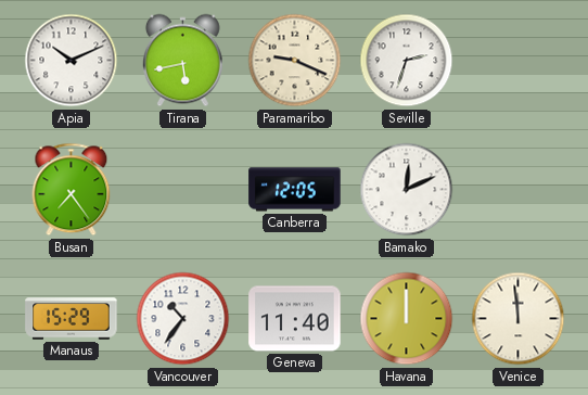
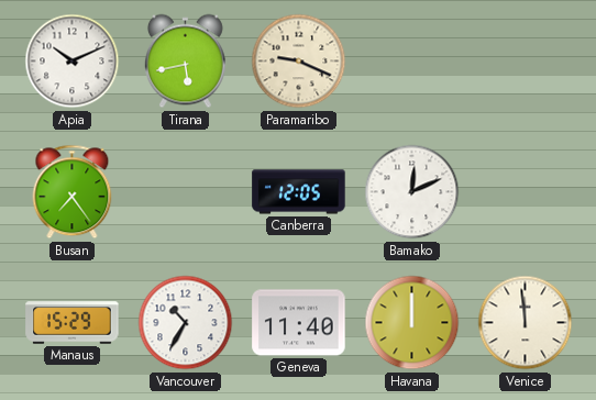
Seville: 2:33 -> none (407, 61)
Vancouver: 10:36 -> 10:35 (186, 323)
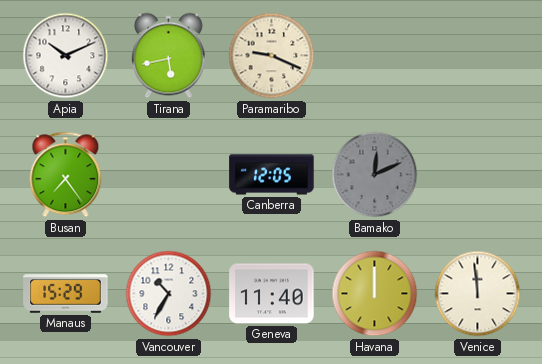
Bamako dial: white -> grey (375, 175)
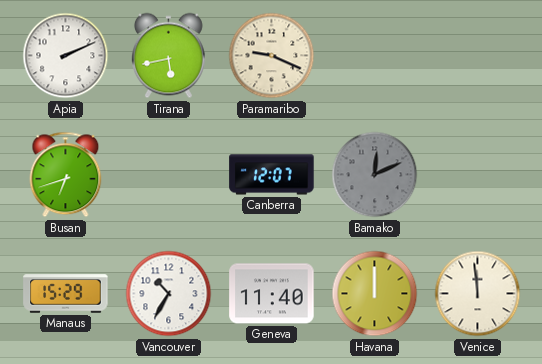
Apia: 10:11 -> 2:11 (66, 56)
Busan: 7:24 -> 6:42 (66, 175)
Canberra: 12:05 -> 12:07 (272, 175)
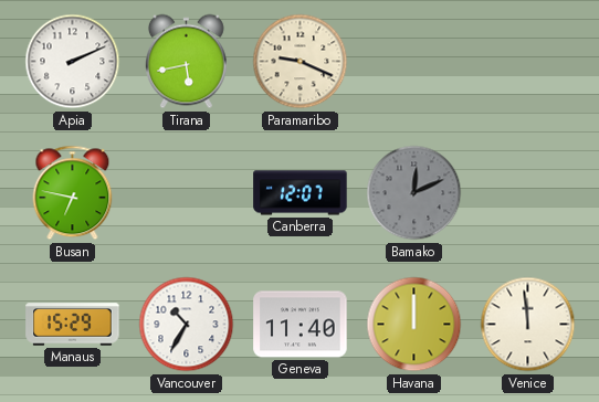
Busan: 6:42 -> 6:47 (73, 193)
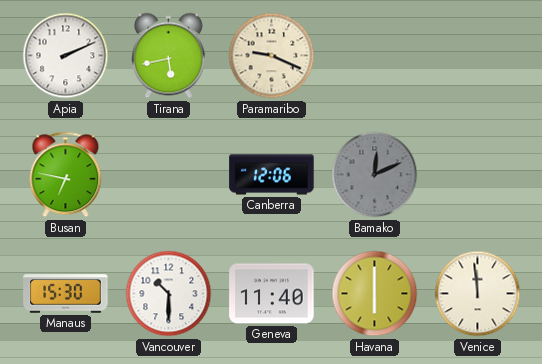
Canberra: 12:07 -> 12:06 (272, 175)
Manaus: 15:29 -> 15:30 (66, 294)
Vancouver: 10:35 -> 10:30 (169, 294)
Havana: 12:00 -> 6:00 (375, 294)
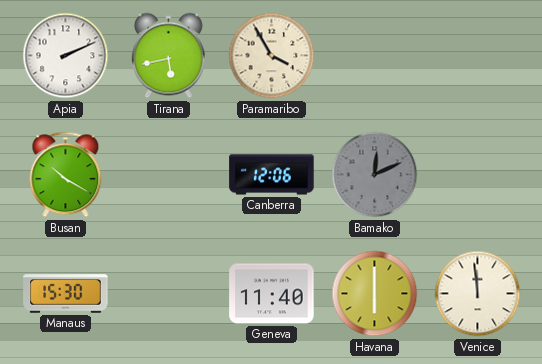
Paramaribo: 9:19 -> 3:55 (272, 56)
Busan: 6:47 -> 10:20 (66, 175)
Vancouver: 10:30 -> none (169, 294)
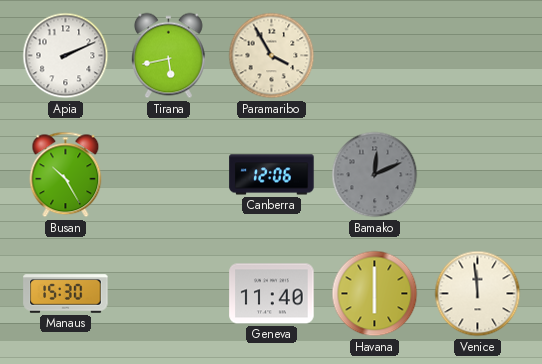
Busan: 10:20 -> 10:25 (66, 175)
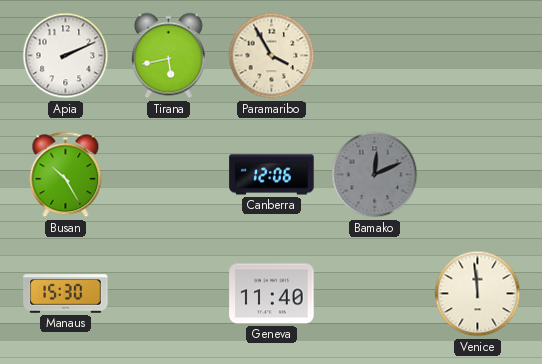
Havana: 6:00 -> none (375, 294)
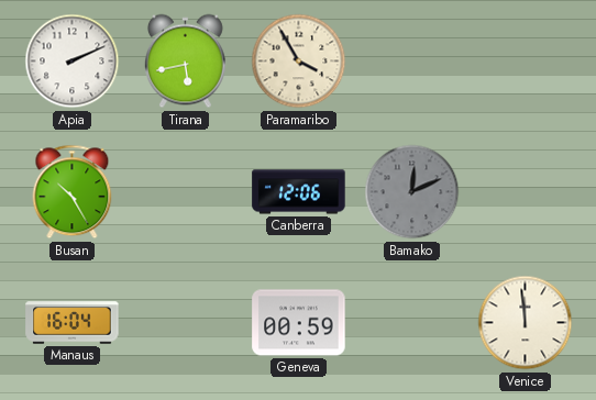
Manaus: 15:30 -> 16:04 (73, 323)
Geneva: 11:40 -> 00:59 (299, 323)
